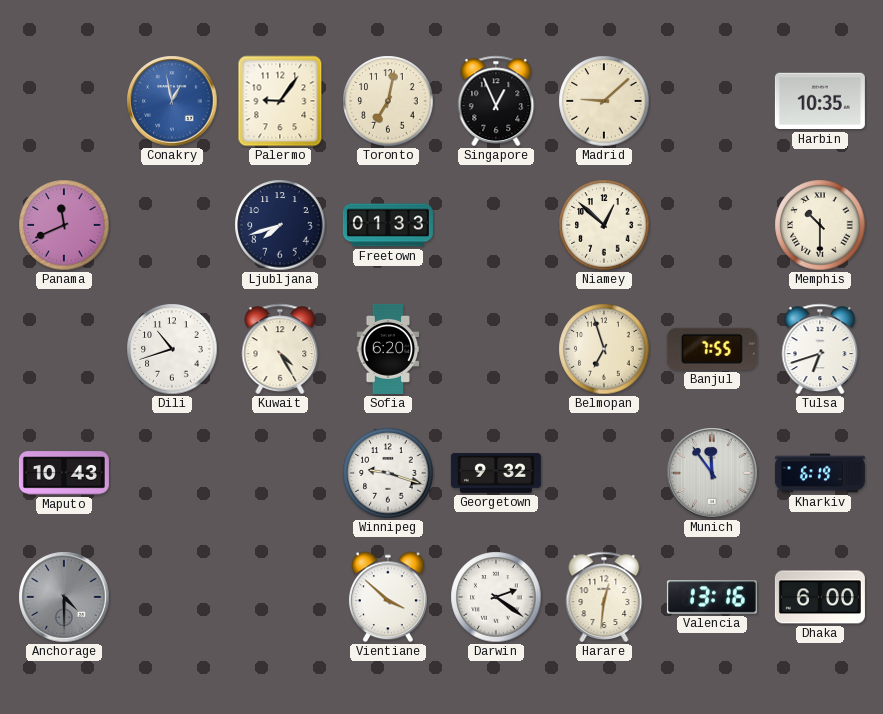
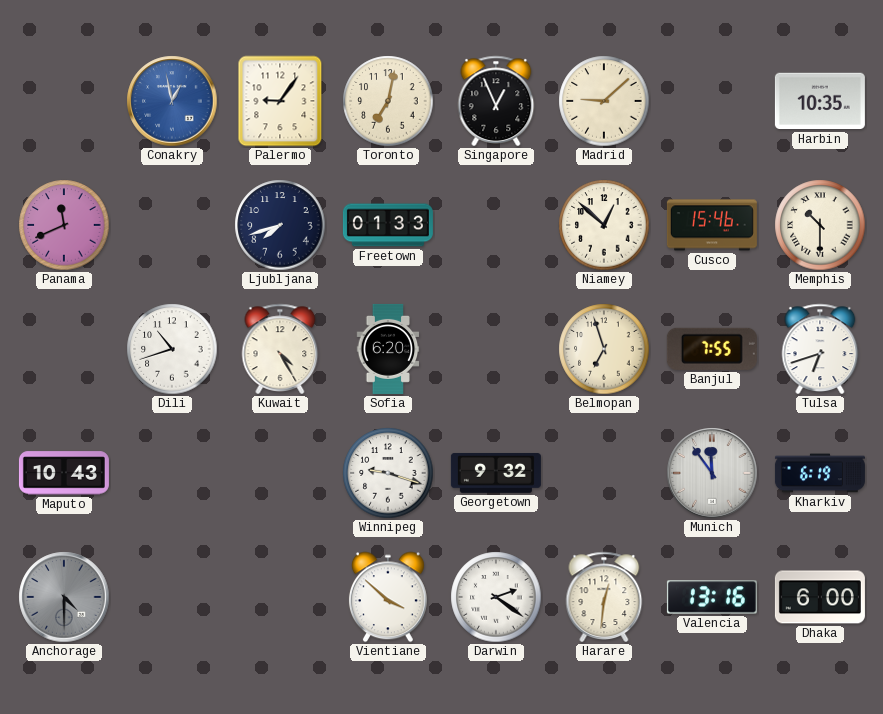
Cusco: none -> 15:46 (712, 225)
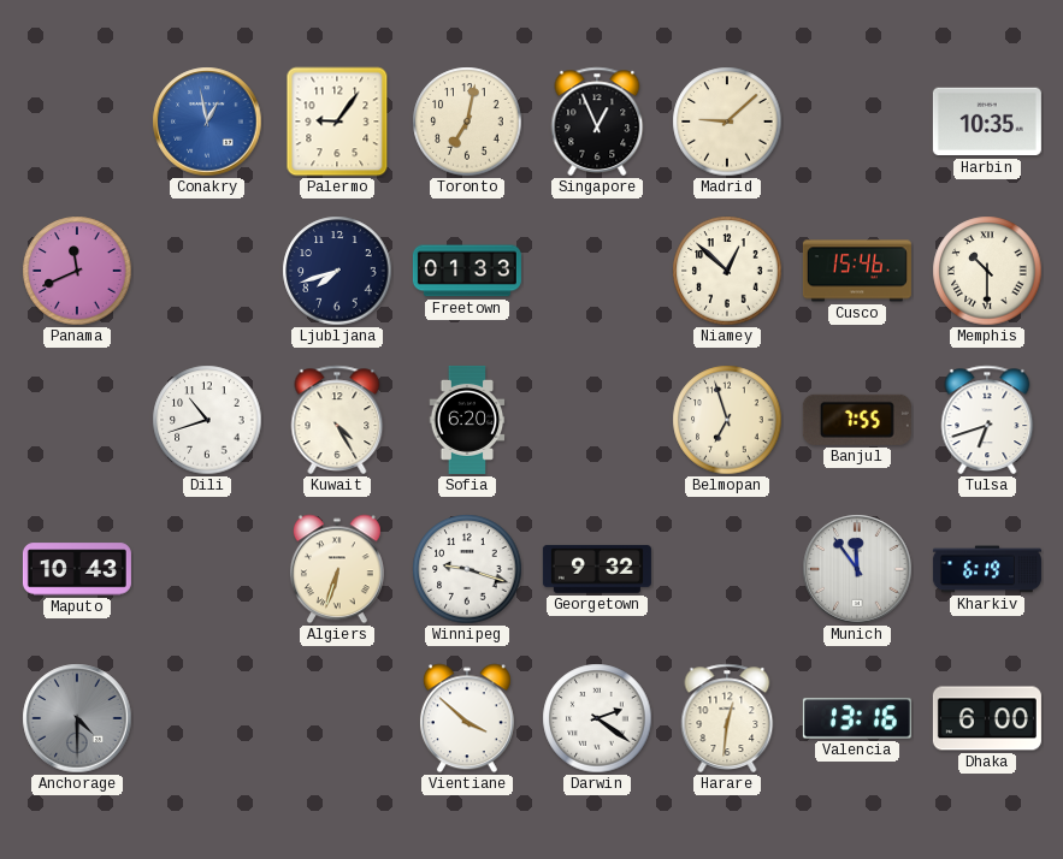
Algiers: none -> 6:33 (337, 569)
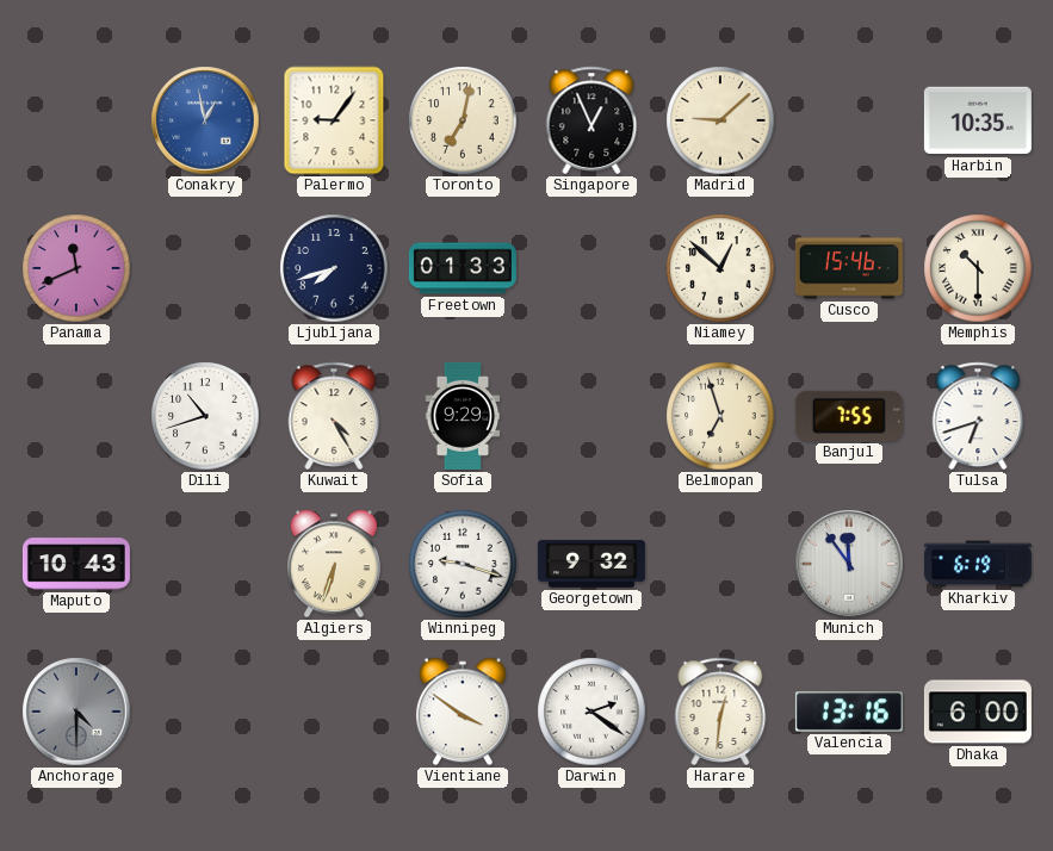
Sofia: 6:20 -> 9:29 (463, 416)
Vientiane: 3:52 -> 3:51 (463, 712)
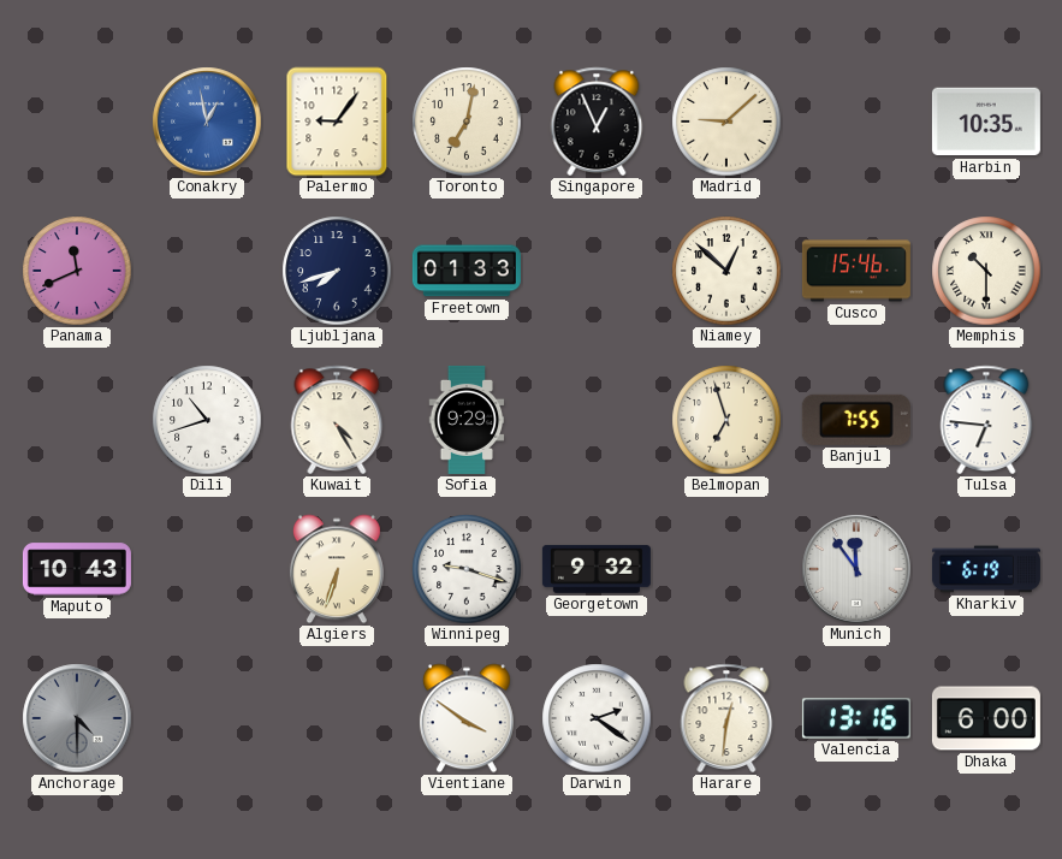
Tulsa: 6:42 -> 6:46 (986, 420)
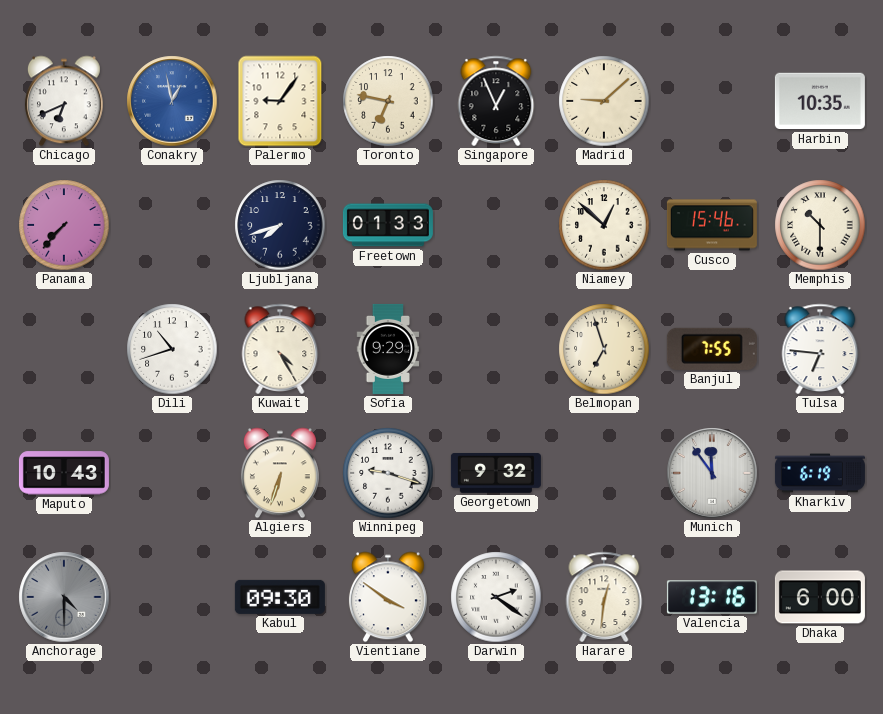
Chicago: none -> 6:41 (64, 101)
Toronto: 7:02 -> 6:47 (388, 101)
Panama: 11:41 -> 7:37 (64, 225)
Kabul: none -> 09:30 (280, 597)
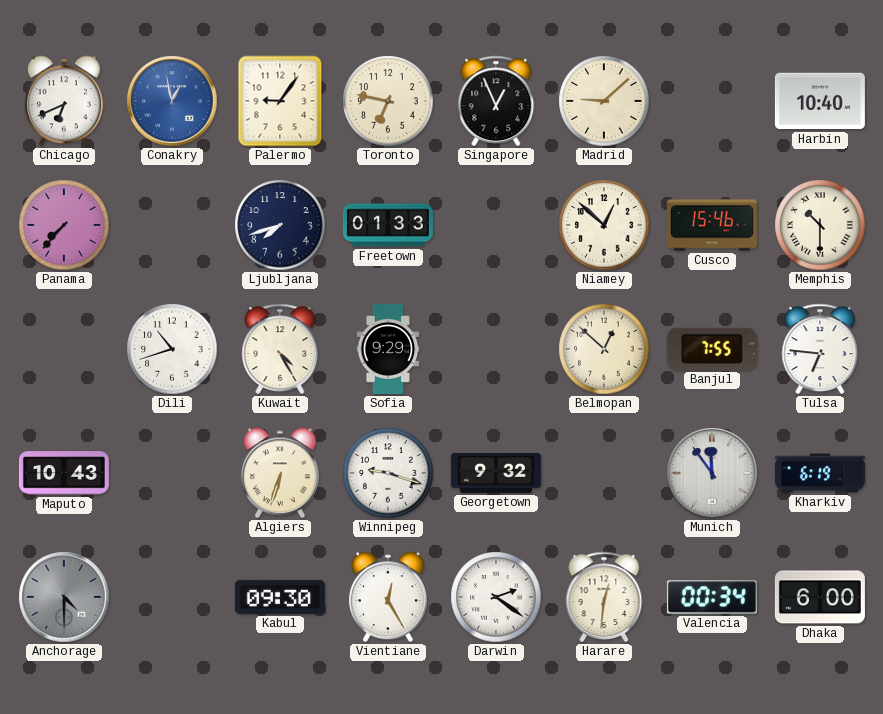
Harbin: 10:35 -> 10:40 (820, 101)
Belmopan: 6:57 -> 12:52 (604, 349)
Vientiane: 3:51 -> 12:25 (388, 597)
Valencia: 13:16 -> 00:34 (712, 597)
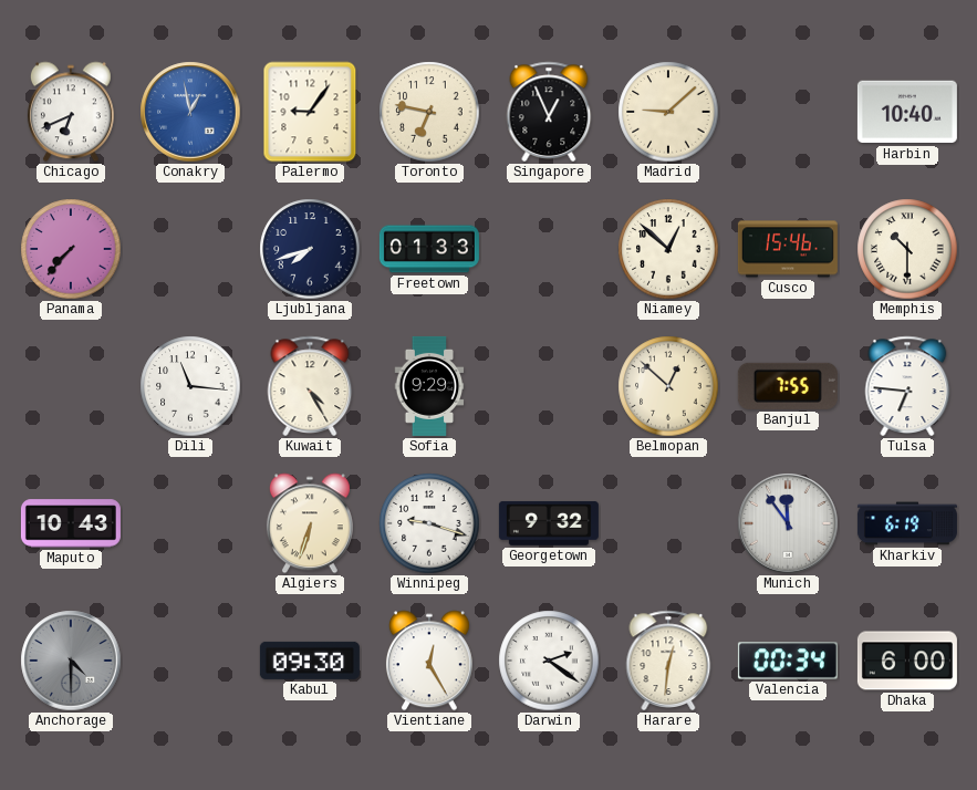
Dili: 10:42 -> 11:16 (190, 386)
